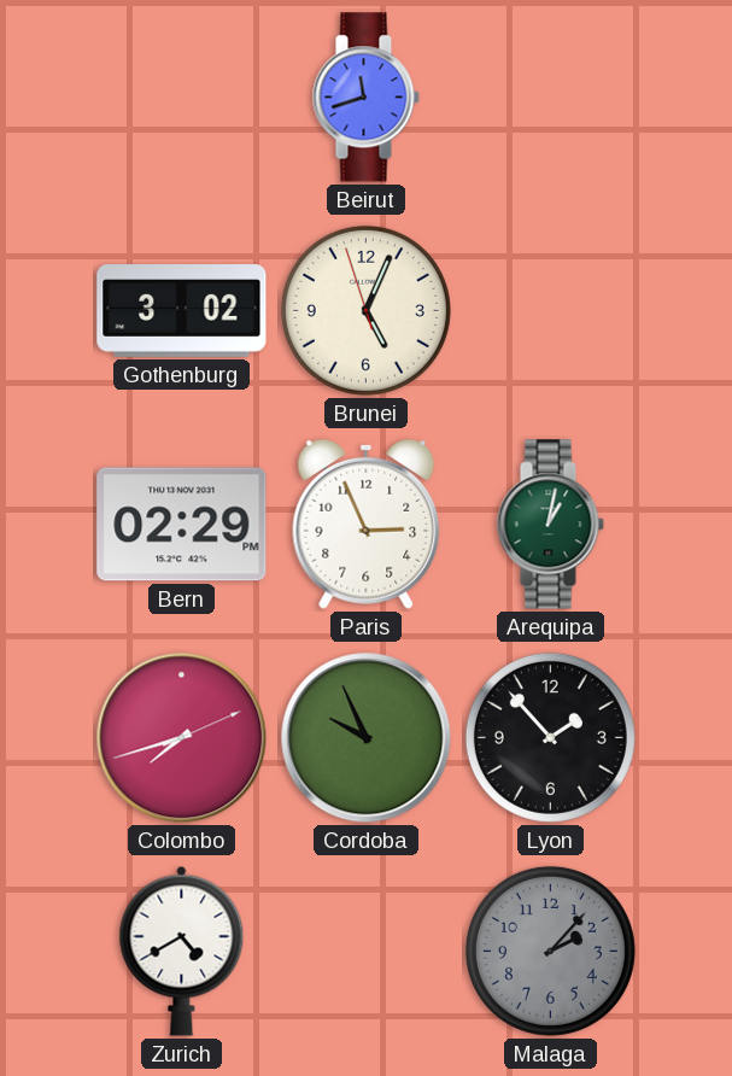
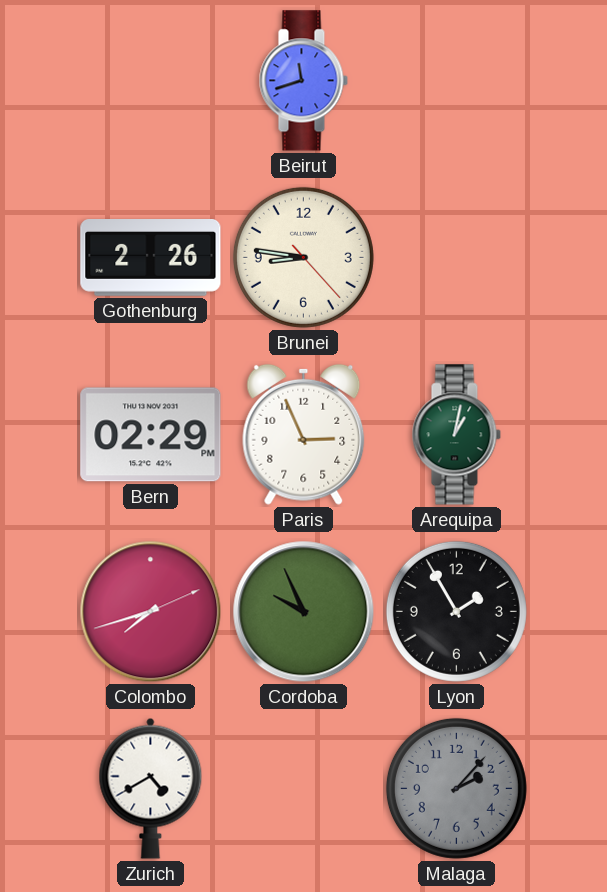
Gothenburg: 3:02 -> 2:26 (151, 258)
Brunei: 5:03 -> 8:46 (303, 257)
Lyon: 1:53 -> 1:55 (456, 611)
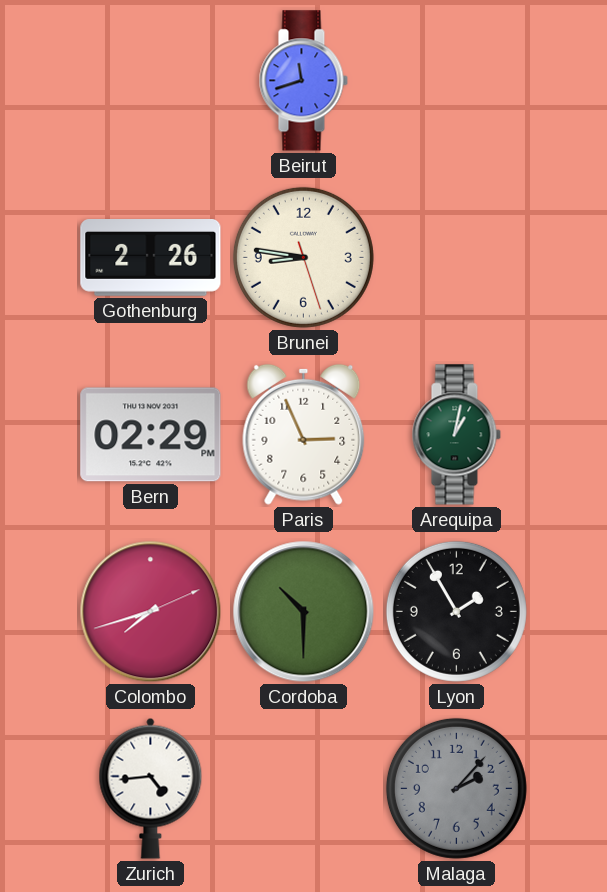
Brunei: 8:46:23 -> 8:46:27 (303, 257)
Cordoba: 9:56 -> 10:30 (304, 612)
Zurich: 4:40 -> 4:44 (151, 788)
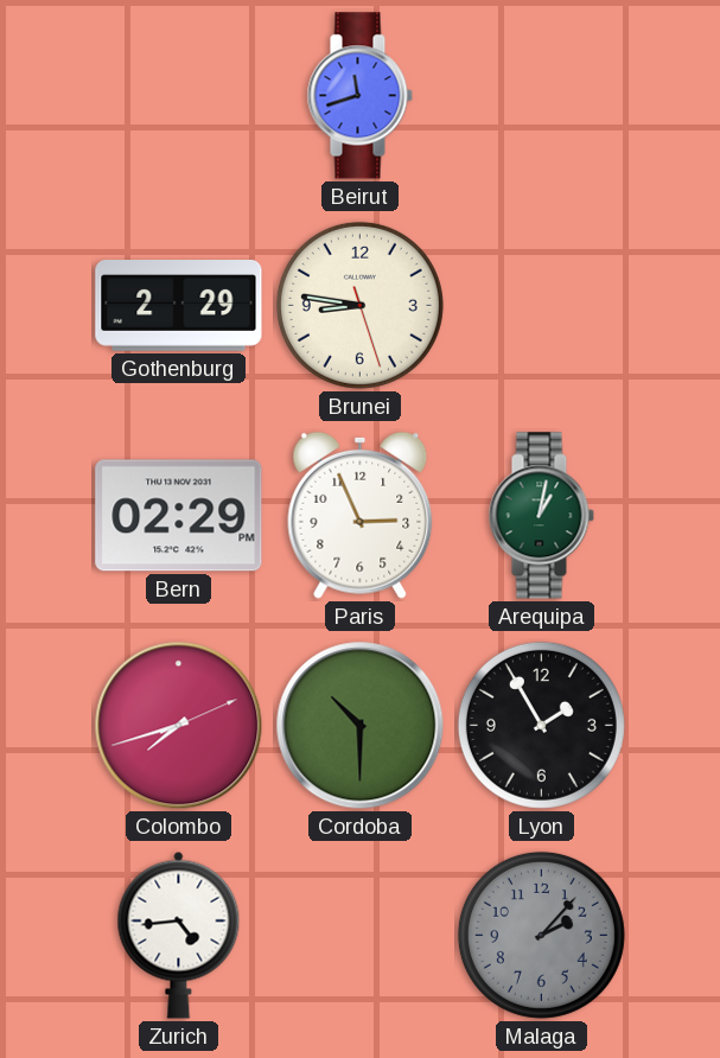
Gothenburg: 2:26 -> 2:29 (179, 306)
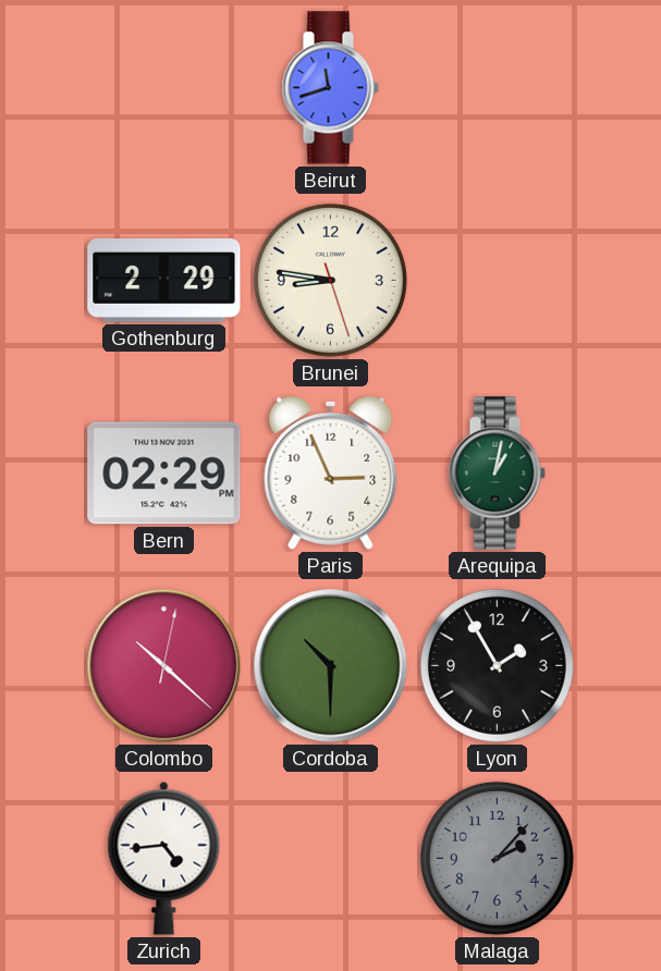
Colombo: 7:42 -> 10:22 (164, 666)
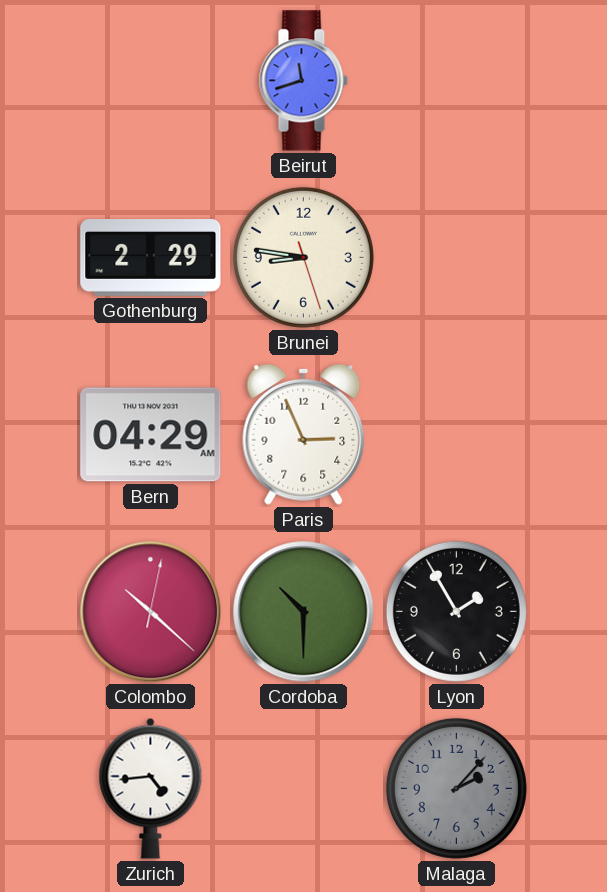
Bern: 02:29 -> 04:29 (151, 435)
Arequipa: 1:02 -> none (497, 474)
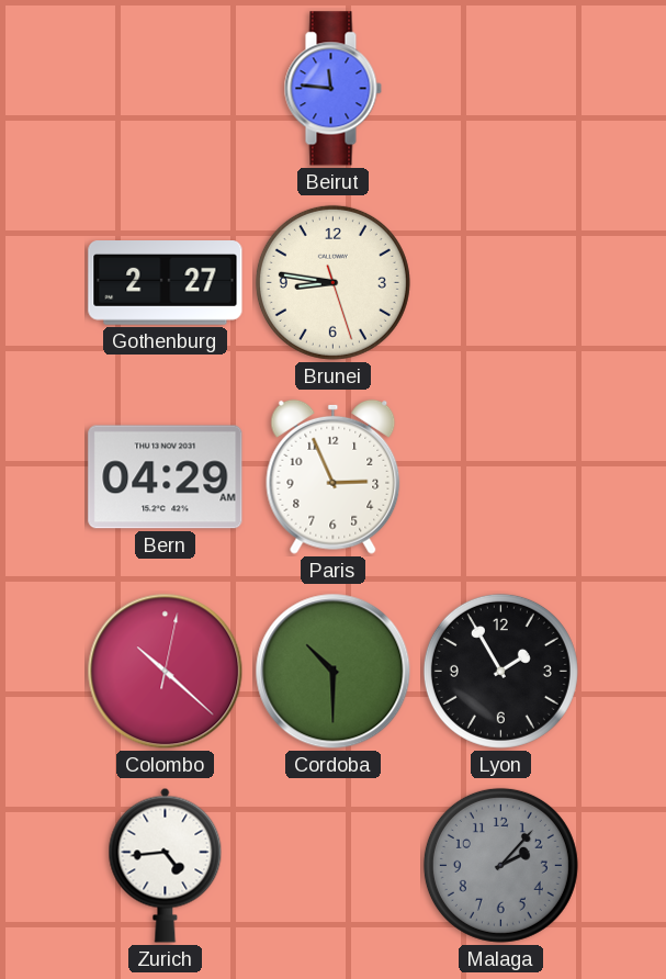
Beirut: 11:42 -> 11:46 (332, 89)
Gothenburg: 2:29 -> 2:27 (166, 283)
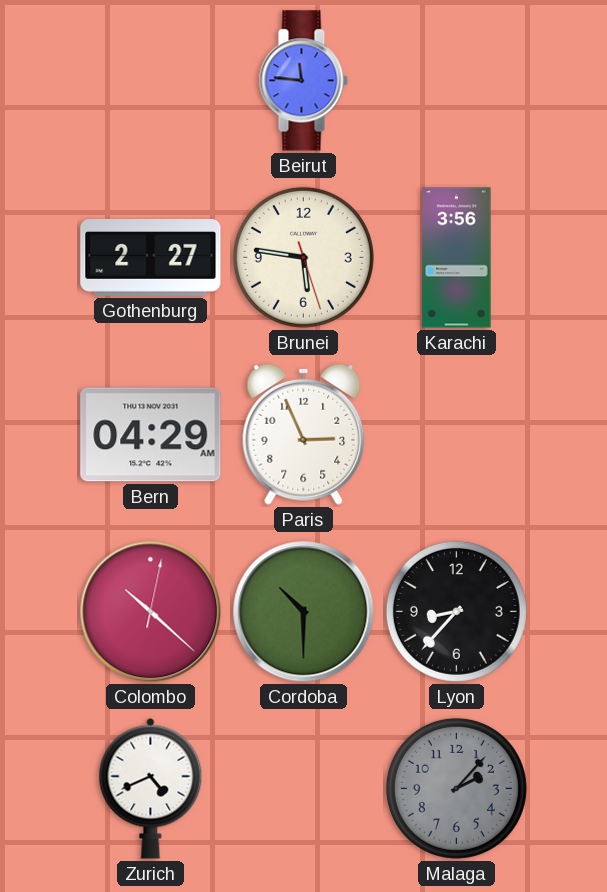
Brunei: 8:46 -> 5:46 (303, 257)
Karachi: none -> 3:56 (457, 258)
Lyon: 1:55 -> 8:37 (456, 611)
Zurich: 4:44 -> 4:41 (151, 788)
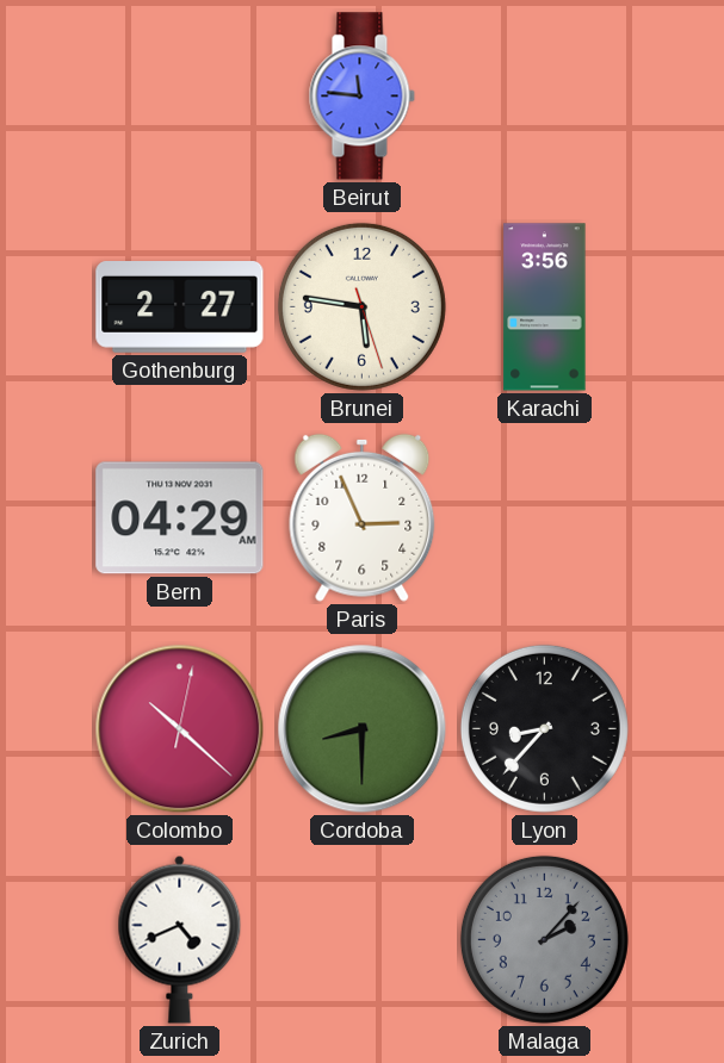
Cordoba: 10:30 -> 8:30 (363, 729)
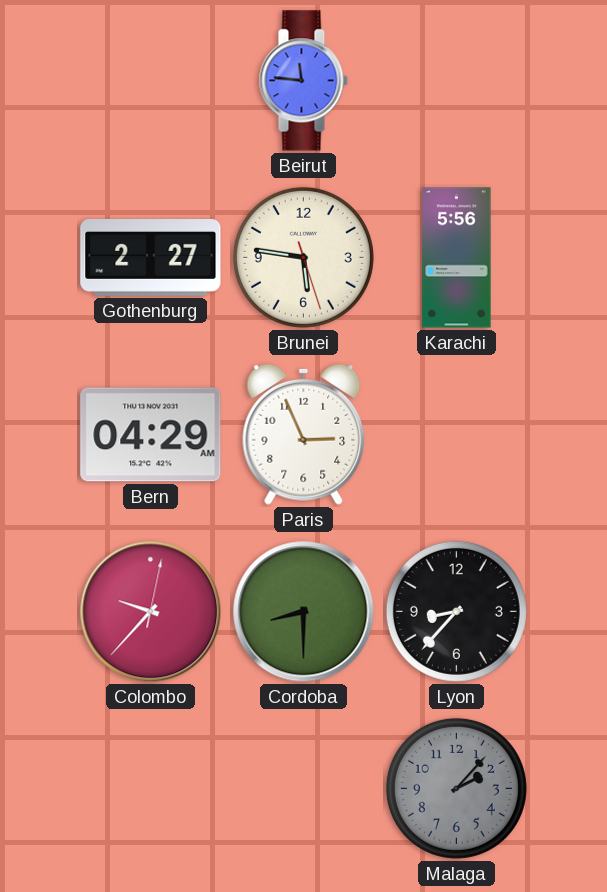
Karachi: 3:56 -> 5:56 (457, 258)
Colombo: 10:22 -> 9:37 (151, 612)
Zurich: 4:41 -> none (180, 939)
